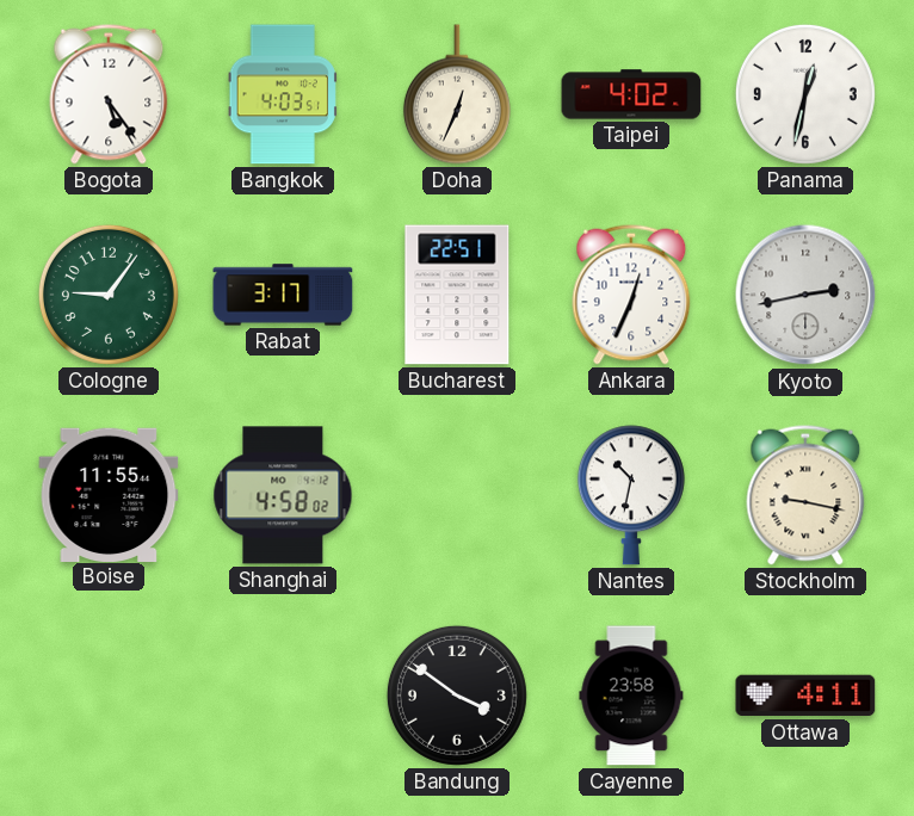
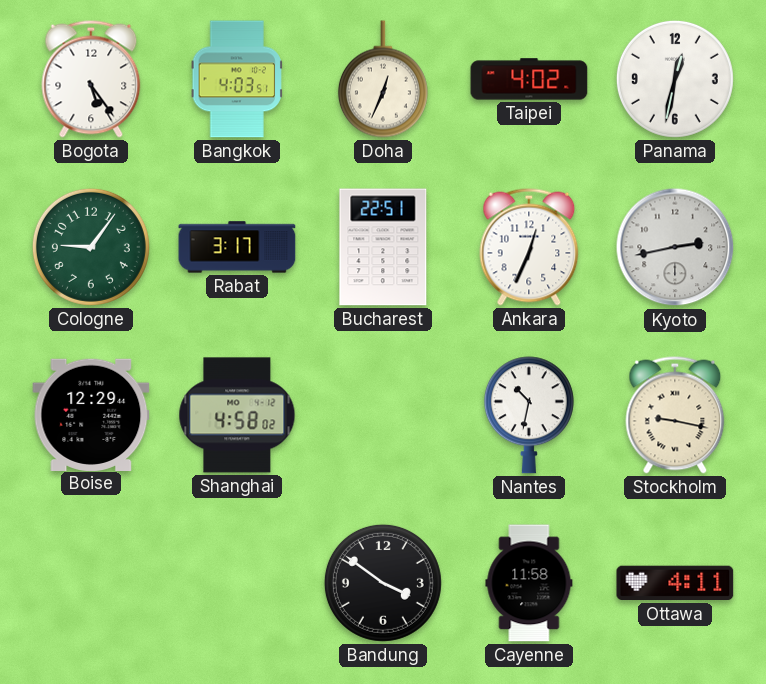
Boise: 11:55 -> 12:29 (91, 414)
Cayenne: 23:58 -> 11:58 (529, 583)
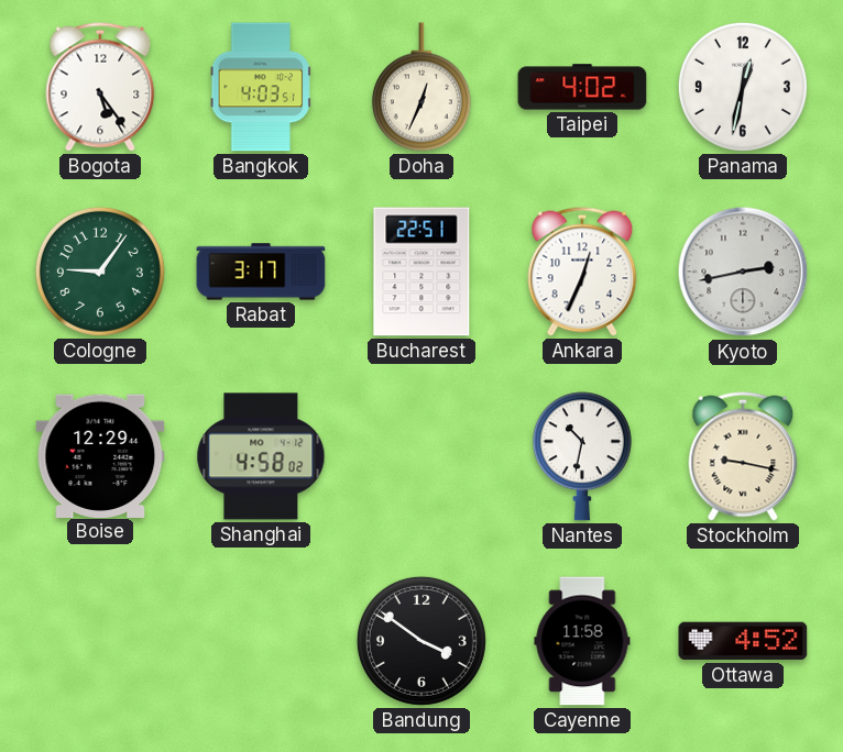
Ottawa: 4:11 -> 4:52 (743, 641)
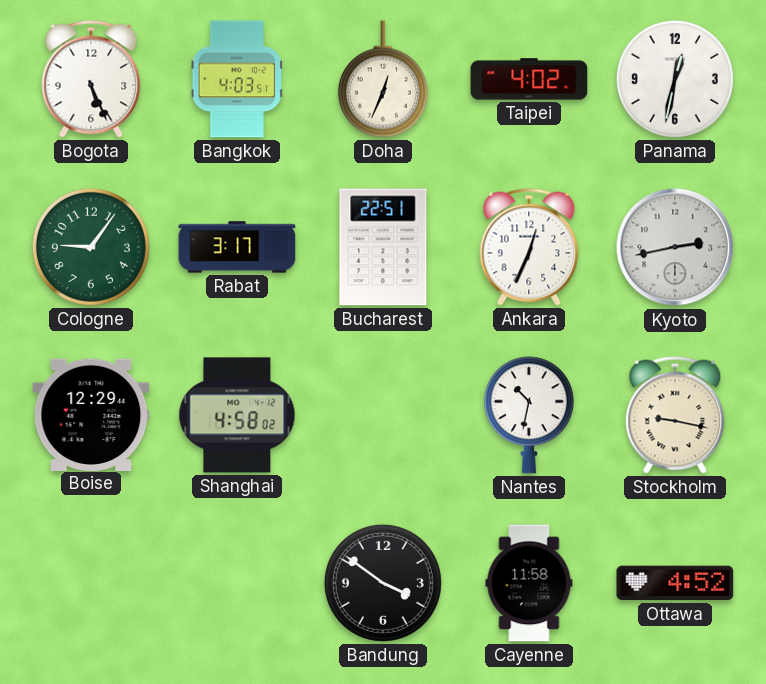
Bogota: 5:24 -> 5:26 (91, 79)
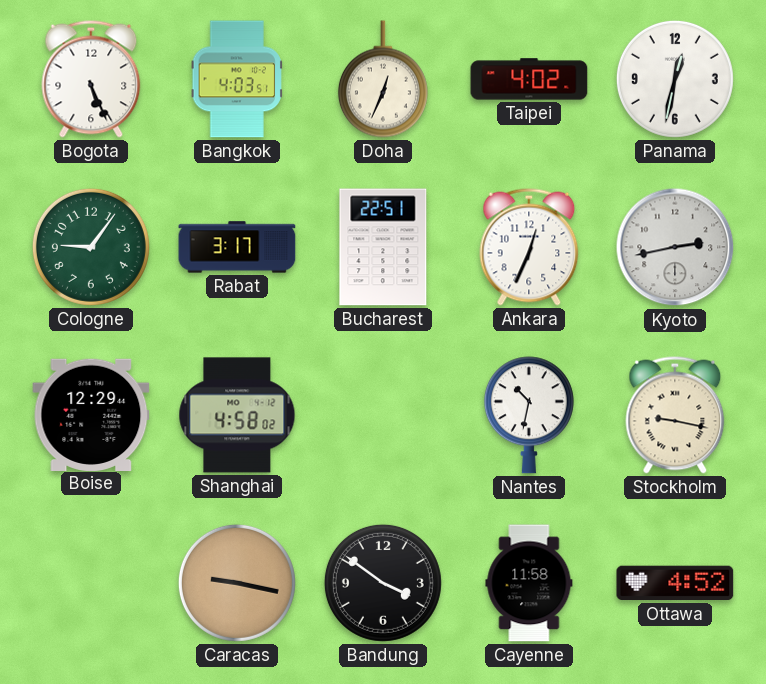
Caracas: none -> 9:17 (237, 583)
